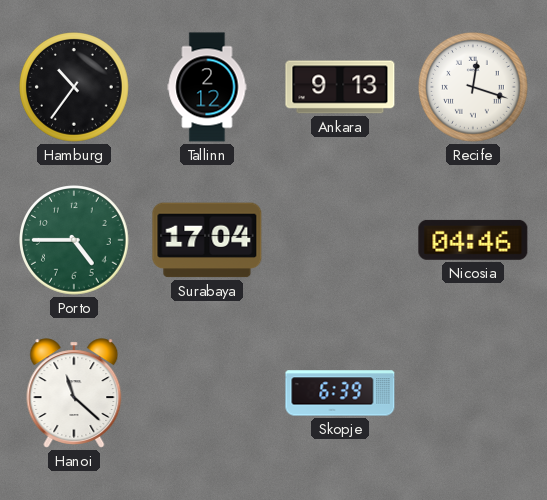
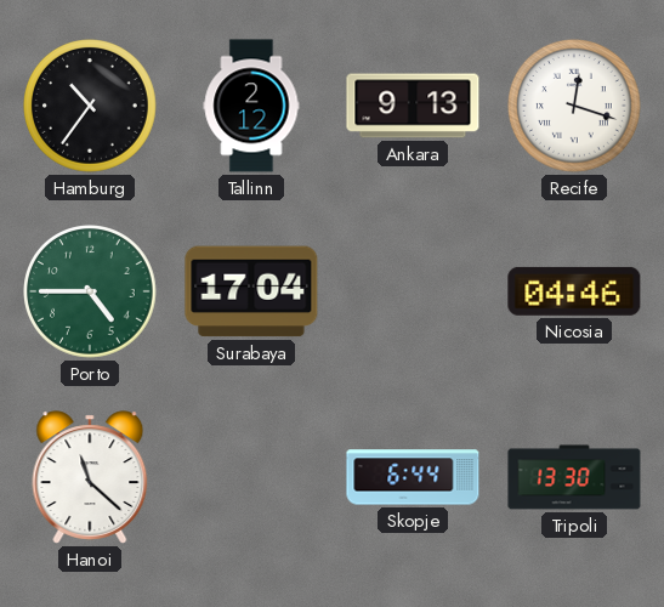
Skopje: 6:39 -> 6:44 (413, 477)
Tripoli: none -> 13:30 (574, 477)
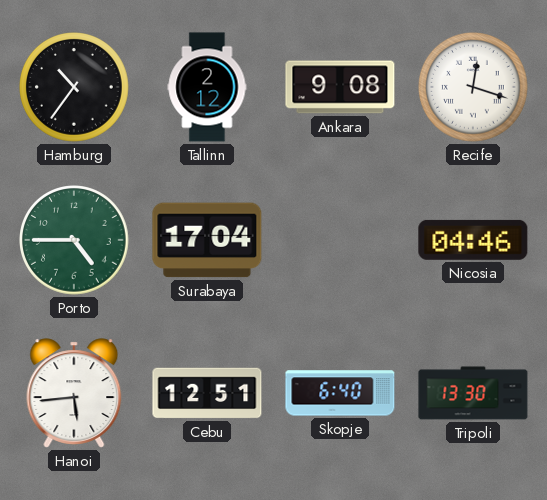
Ankara: 9:13 -> 9:08 (340, 87)
Hanoi: 11:22 -> 5:44 (74, 393)
Cebu: none -> 12:51 (207, 393)
Skopje: 6:44 -> 6:40 (340, 393)
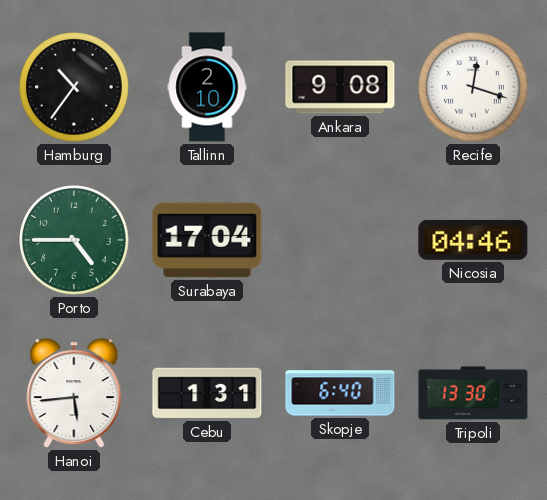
Tallinn: 2:12 -> 2:10 (207, 87)
Cebu: 12:51 -> 1:31 (207, 393)
